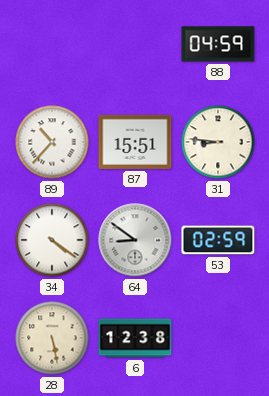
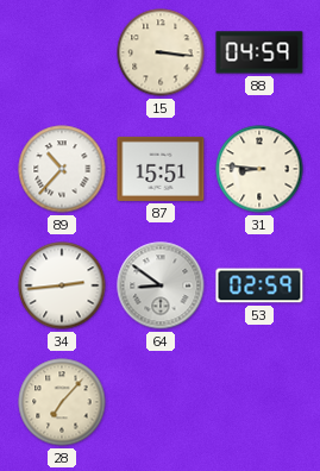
15: none -> 3:16 (161, 52)
34: 4:21 -> 2:44 (62, 285)
28: 5:28 -> 7:07 (62, 402)
6: 12:38 -> none (135, 338)
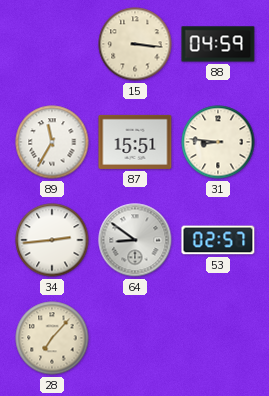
89: 10:37 -> 11:35 (52, 142)
53: 02:59 -> 02:57 (218, 240)
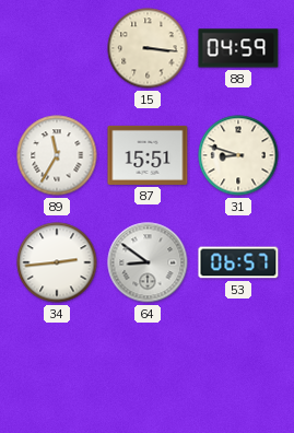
31: 8:46 -> 8:48 (238, 155)
53: 02:57 -> 06:57 (238, 262)
28: 7:07 -> none (52, 338)
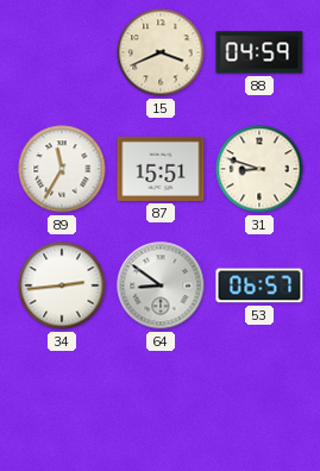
15: 3:16 -> 3:41 (161, 52)
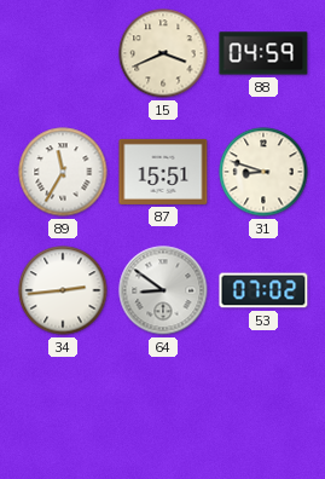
53: 06:57 -> 07:02 (263, 290)
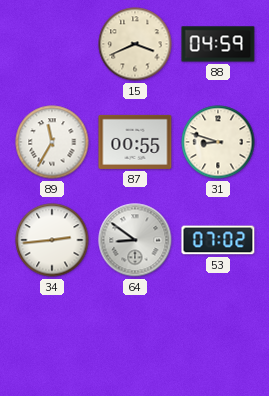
87: 15:51 -> 00:55 (135, 142)
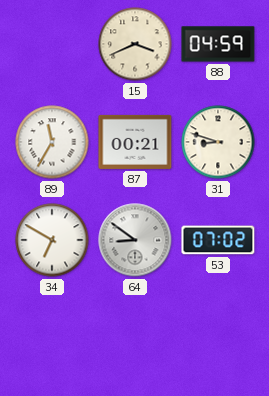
87: 00:55 -> 00:21 (135, 142)
34: 2:44 -> 6:50 (52, 240)
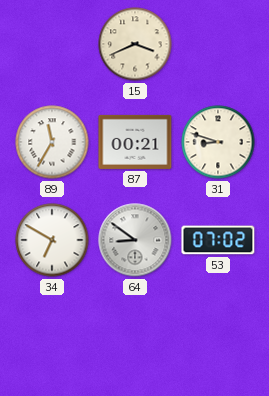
88: 04:59 -> none (218, 44)
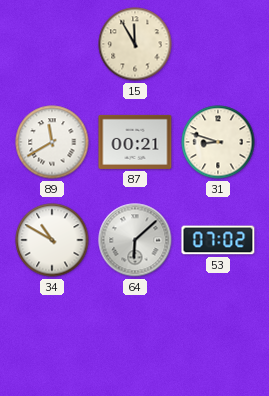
15: 3:41 -> 11:55 (135, 44)
89: 11:35 -> 11:40 (52, 142)
34: 6:50 -> 10:50 (52, 240)
64: 8:51 -> 6:08 (135, 240)
